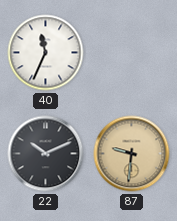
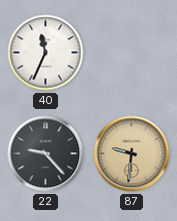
22: 10:11 -> 9:23 (46, 154)
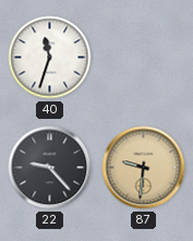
40: 11:34 -> 11:33 (50, 58)
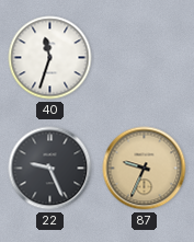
22: 9:23 -> 9:26 (50, 169)
87: 9:31 -> 9:34 (145, 169)
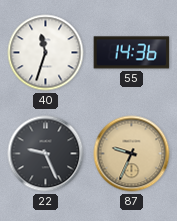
55: none -> 14:36 (132, 53)
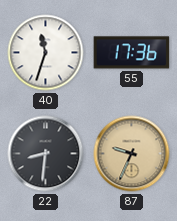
55: 14:36 -> 17:36 (132, 53)
22: 9:26 -> 8:31 (46, 154)
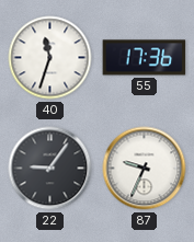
22: 8:31 -> 9:06 (50, 169)
87 dial: champagne -> white (145, 169)
